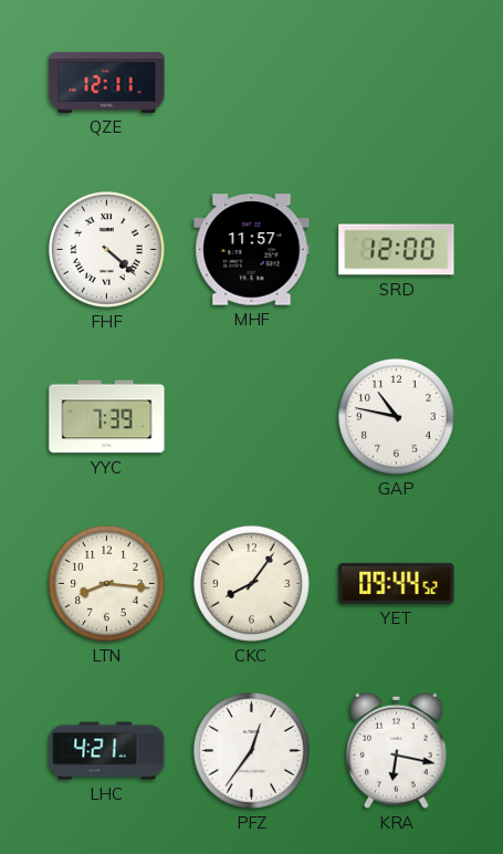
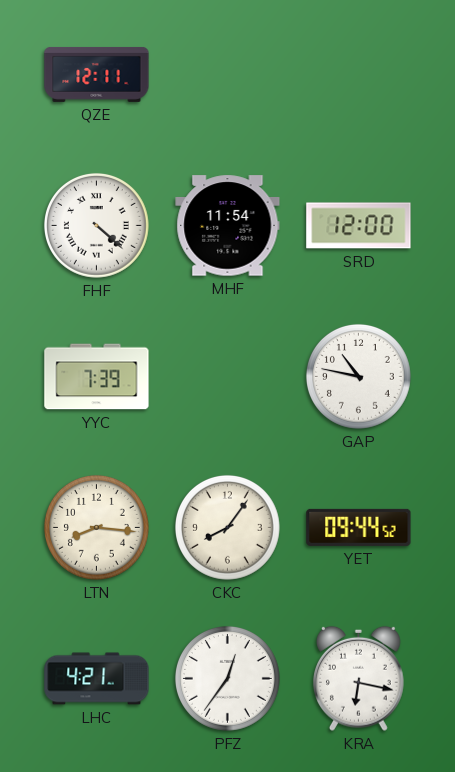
MHF: 11:57 -> 11:54 (228, 226)
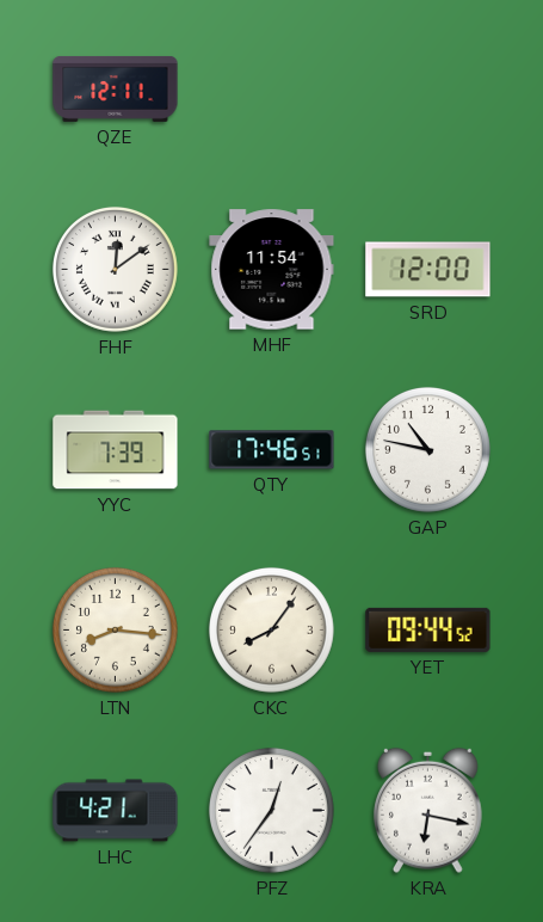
FHF: 4:22 -> 12:09 (115, 269)
QTY: none -> 17:46 (272, 450)
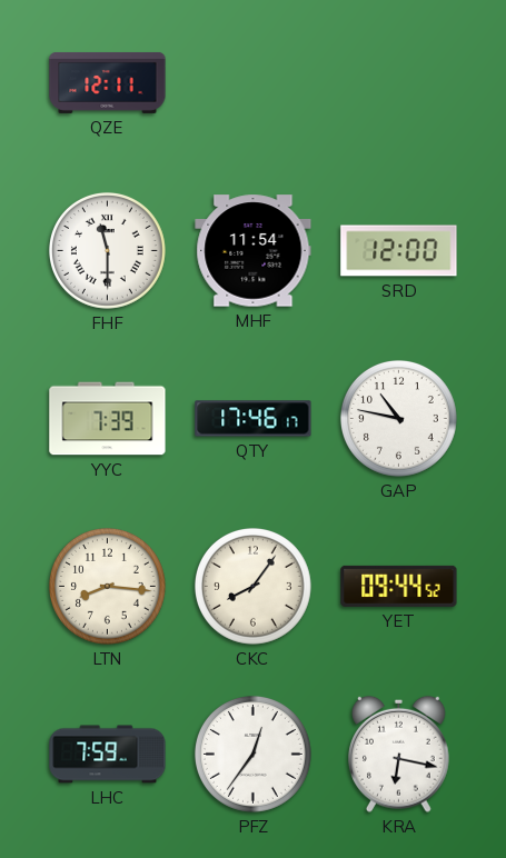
FHF: 12:09 -> 11:30 (107, 250)
QTY: 17:46:51 -> 17:46:17 (254, 419)
LHC: 4:21 -> 7:59 (108, 755)
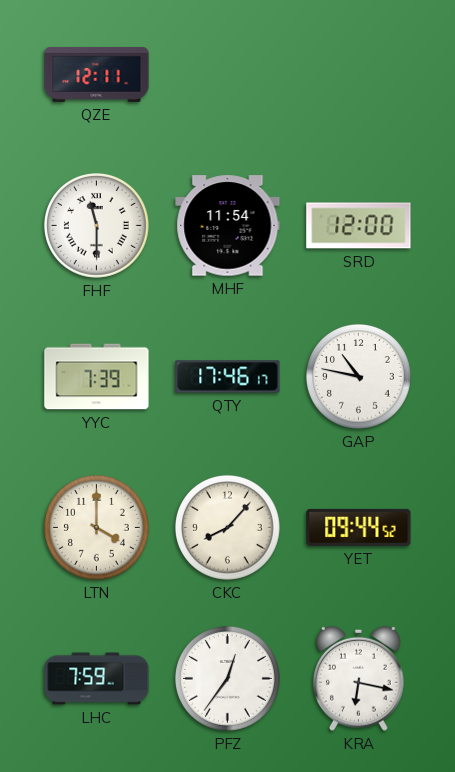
LTN: 8:16 -> 4:00 (96, 527)
CKC: 8:06 -> 8:07 (227, 527)
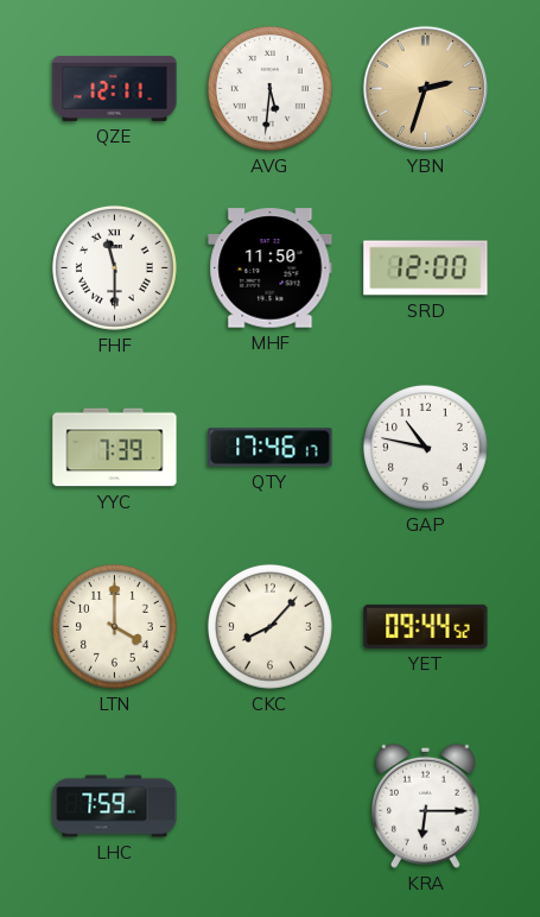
AVG: none -> 5:31 (269, 88)
YBN: none -> 2:33 (425, 88)
MHF: 11:54 -> 11:50 (271, 268)
PFZ: 12:36 -> none (227, 678)
KRA: 6:17 -> 6:15 (426, 805)
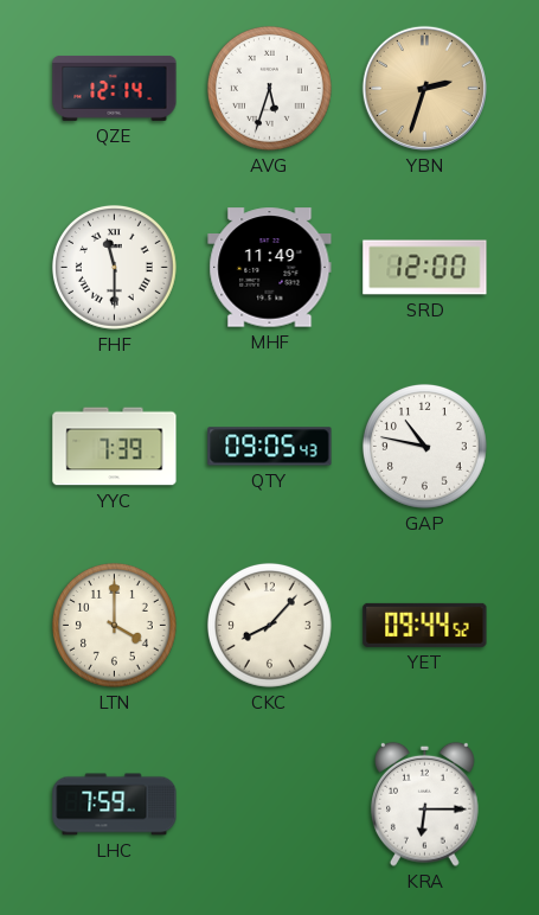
QZE: 12:11 -> 12:14 (115, 88)
AVG: 5:31 -> 5:33 (269, 88)
MHF: 11:50 -> 11:49 (270, 268)
QTY: 17:46 -> 09:05 (270, 447)
